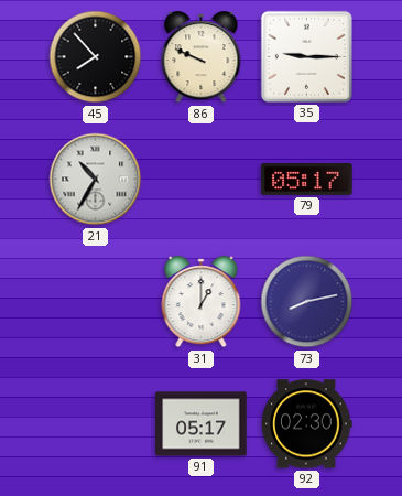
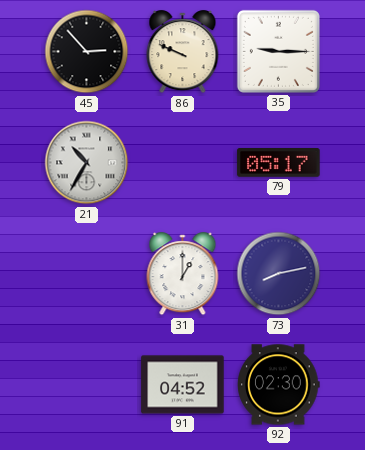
45: 7:53 -> 2:53 (87, 52)
91: 05:17 -> 04:52 (183, 385)
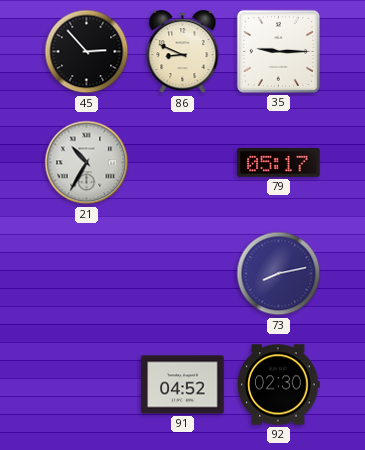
86: 9:49 -> 8:49 (183, 52)
31: 1:00 -> none (183, 274)
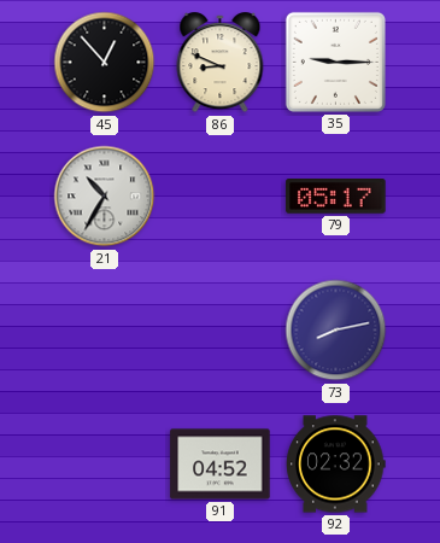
45: 2:53 -> 12:53 (105, 63)
92: 02:30 -> 02:32 (336, 465)
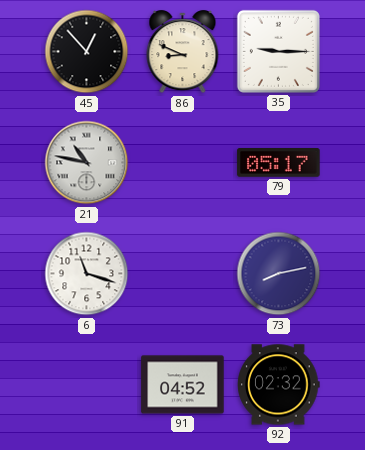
21: 10:35 -> 10:47 (87, 163)
6: none -> 11:18 (87, 274)
